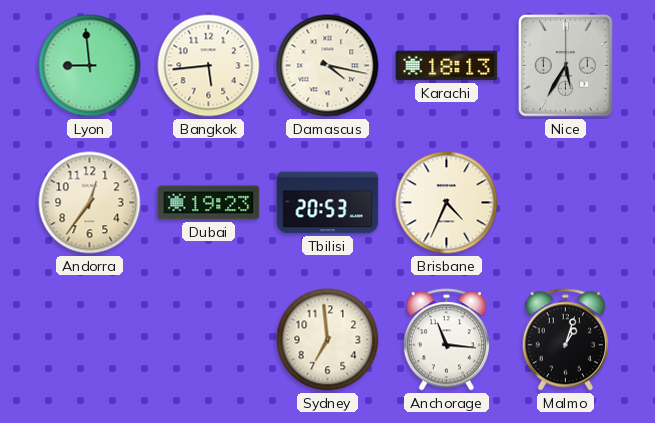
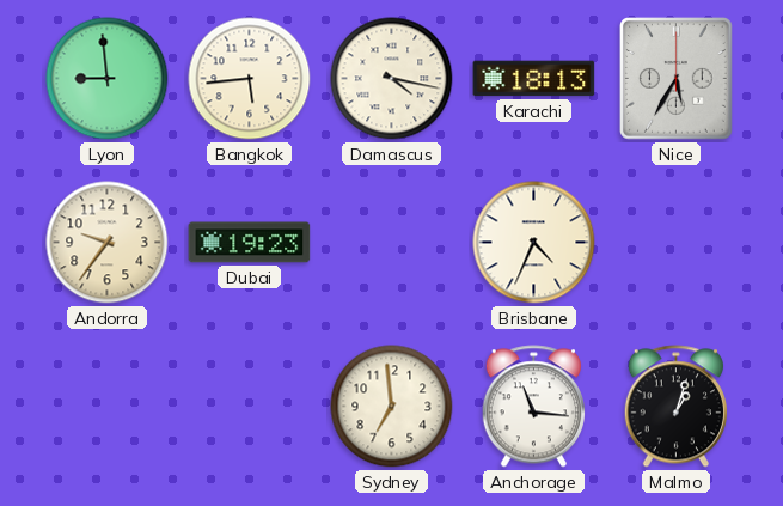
Andorra: 12:36 -> 9:36 (108, 243)
Tbilisi: 20:53 -> none (328, 203)
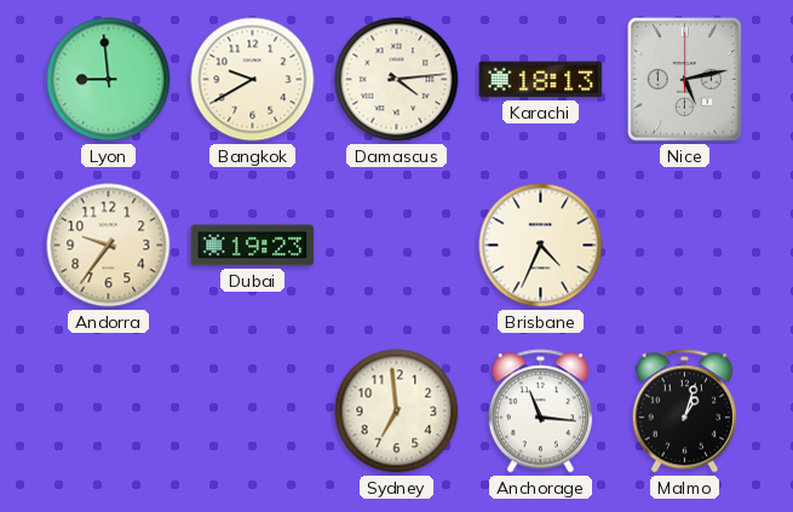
Bangkok: 5:44 -> 9:40 (253, 80)
Damascus: 4:17 -> 4:14 (397, 80)
Nice: 5:35 -> 5:13 (685, 80)
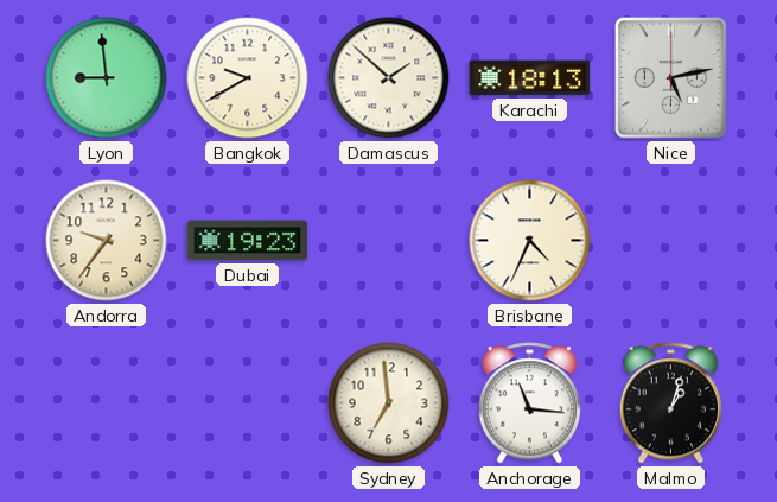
Damascus: 4:14 -> 1:52 (389, 78)
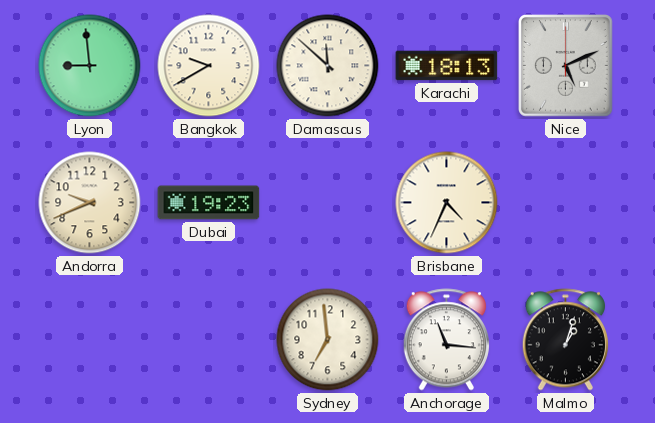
Damascus: 1:52 -> 11:52 (328, 66)
Nice: 5:13 -> 5:11 (566, 66)
Andorra: 9:36 -> 9:41 (90, 203)
